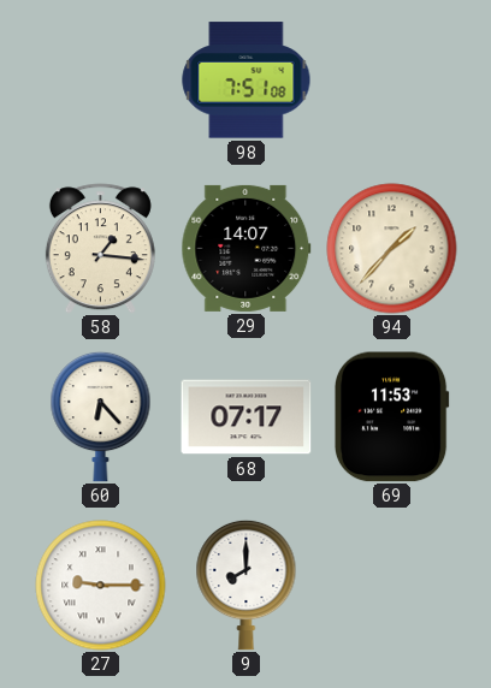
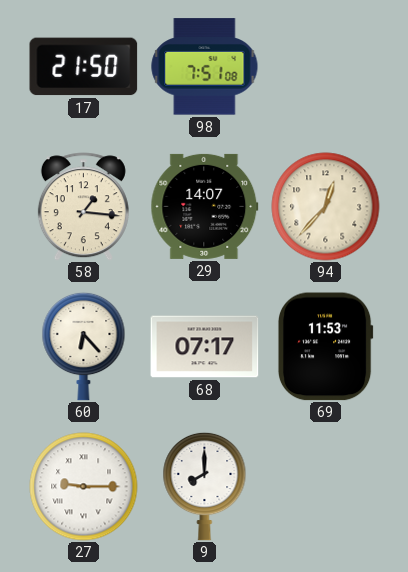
17: none -> 21:50 (84, 67)
94: 1:37 -> 12:37 (326, 207)
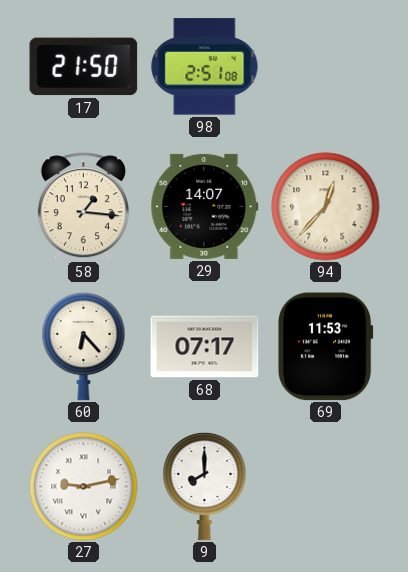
98: 7:51 -> 2:51 (205, 67)
27: 9:15 -> 9:13 (84, 487)
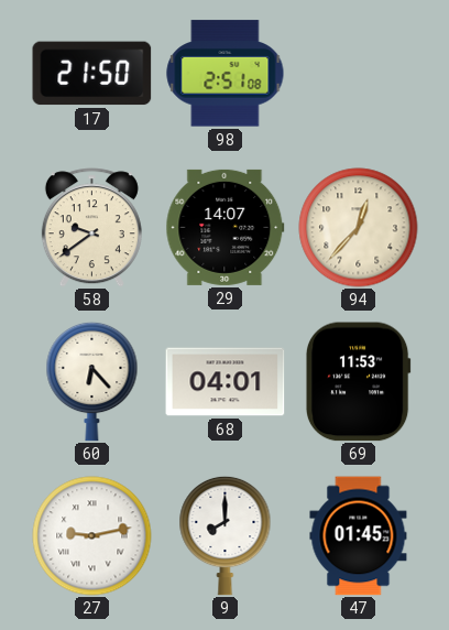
58: 1:16 -> 9:39 (91, 228)
68: 07:17 -> 04:01 (226, 382)
47: none -> 01:45 (359, 536)
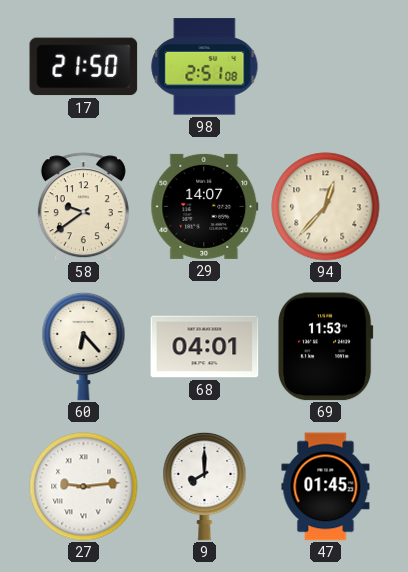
27: 9:13 -> 9:14 (84, 487)
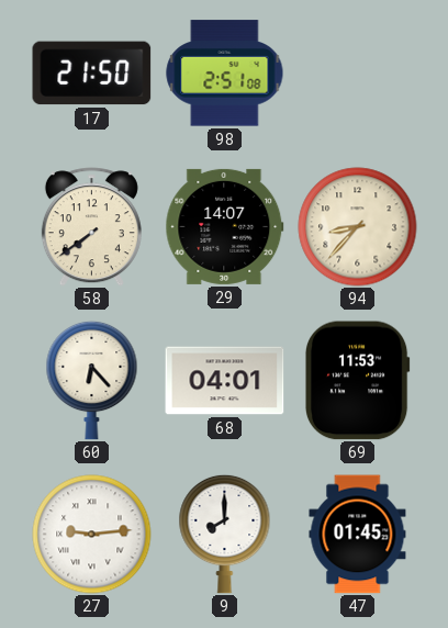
58: 9:39 -> 7:39 (91, 227)
94: 12:37 -> 8:37 (358, 227)
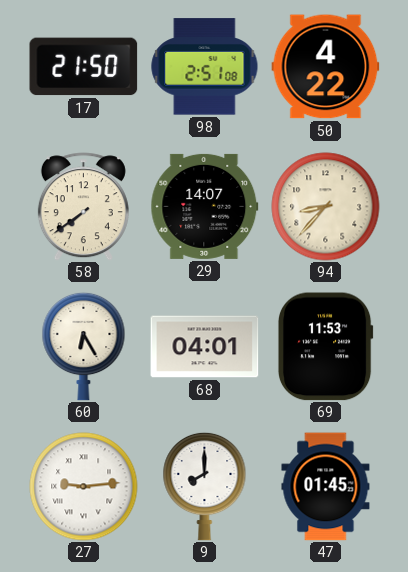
50: none -> 4:22 (326, 67)
60: 6:23 -> 6:25 (84, 346)
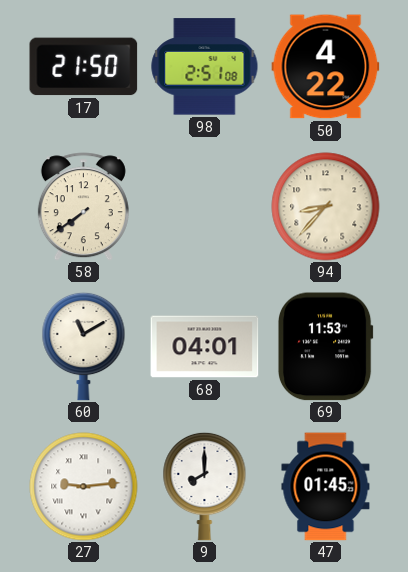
29: 14:07 -> none (205, 206)
60: 6:25 -> 11:10 (84, 346)
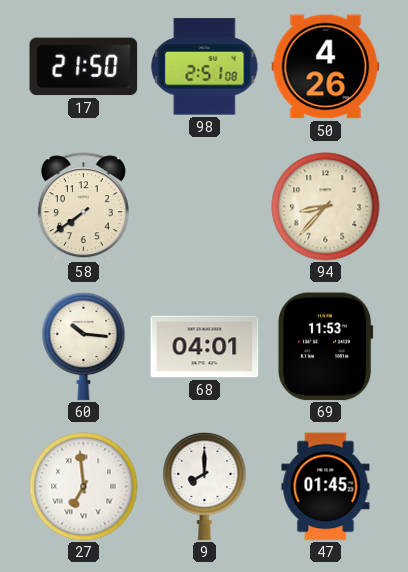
50: 4:22 -> 4:26 (326, 67)
60: 11:10 -> 10:16 (84, 346)
27: 9:14 -> 6:59 (84, 487)
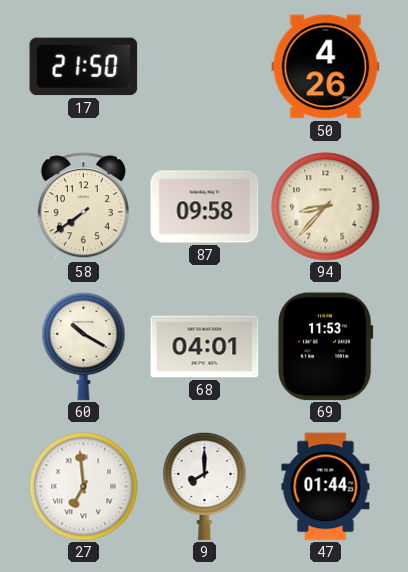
98: 2:51 -> none (205, 67)
87: none -> 09:58 (205, 207)
60: 10:16 -> 10:20 (84, 346)
47: 01:45 -> 01:44 (326, 487)
